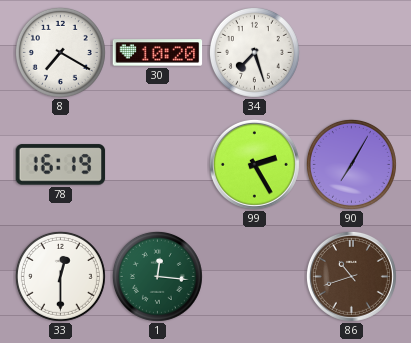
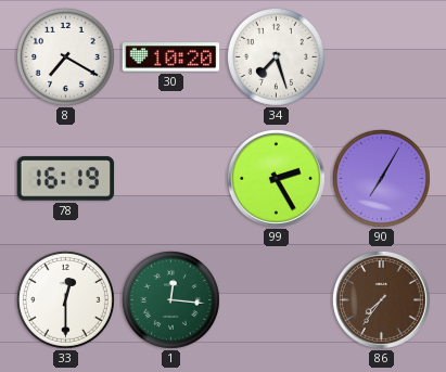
86: 10:42 -> 7:36 (381, 299)
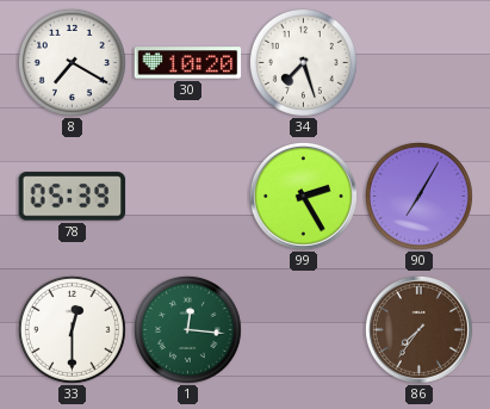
78: 16:19 -> 05:39 (73, 197)
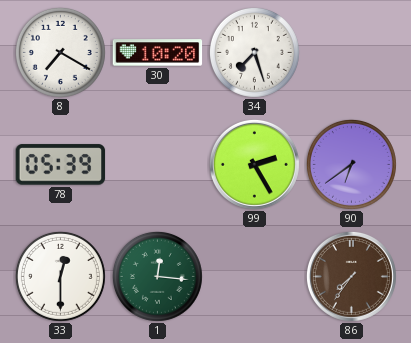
90: 7:05 -> 6:39 (351, 164)
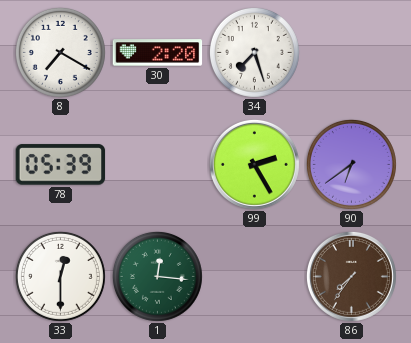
30: 10:20 -> 2:20 (158, 53)
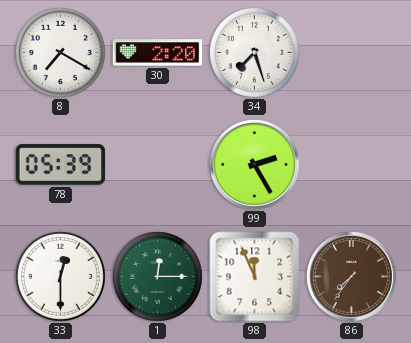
90: 6:39 -> none (351, 164)
1: 12:16 -> 12:15 (157, 276)
98: none -> 11:56 (255, 277)
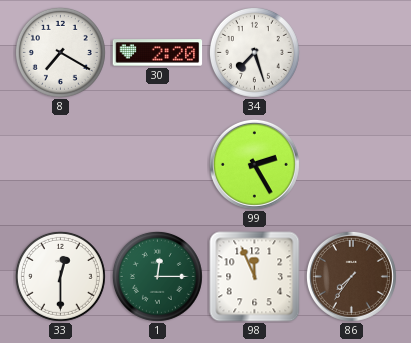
78: 05:39 -> none (61, 165)
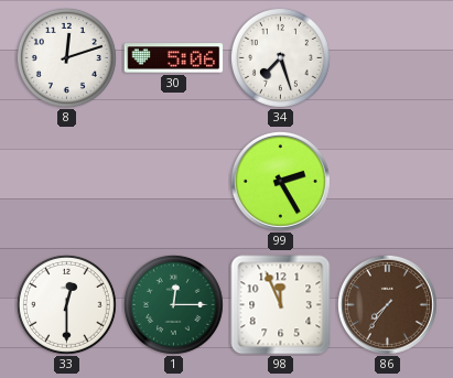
8: 7:20 -> 12:12 (66, 57)
30: 2:20 -> 5:06 (174, 58)
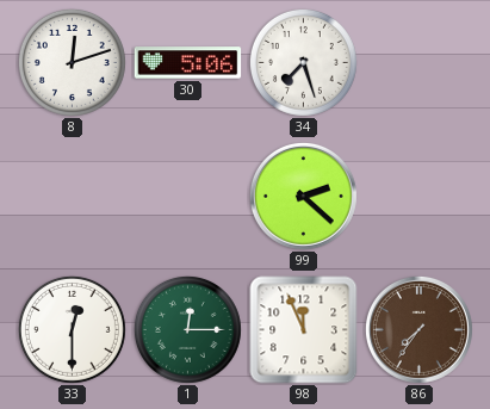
99: 2:25 -> 2:22 (303, 196)
